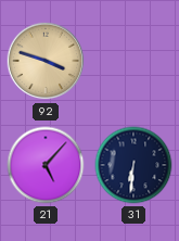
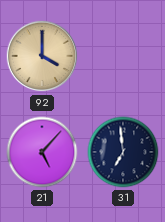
92: 3:48 -> 4:00 (42, 56)
31: 6:31 -> 6:59 (123, 152)
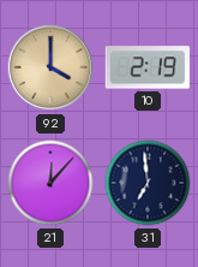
10: none -> 2:19 (146, 67)
21: 5:07 -> 12:07 (50, 183)
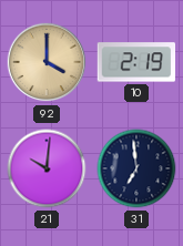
21: 12:07 -> 10:01 (47, 168)
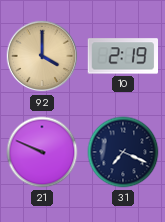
21: 10:01 -> 9:49 (42, 152)
31: 6:59 -> 7:19 (123, 152)
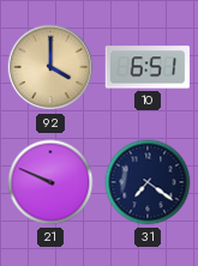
10: 2:19 -> 6:51 (146, 67)
31: 7:19 -> 7:21 (148, 182)
